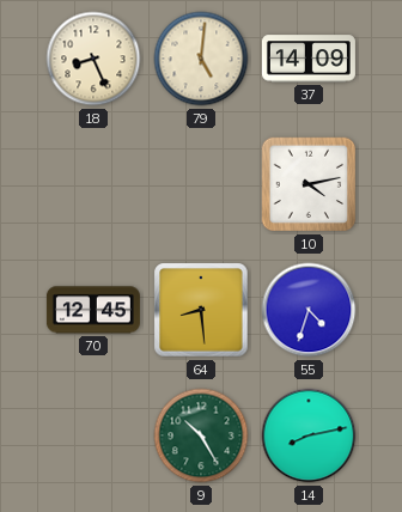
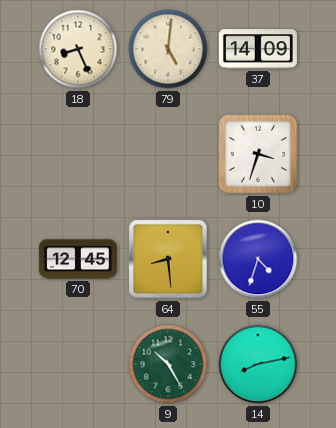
10: 4:13 -> 3:33 (258, 154)
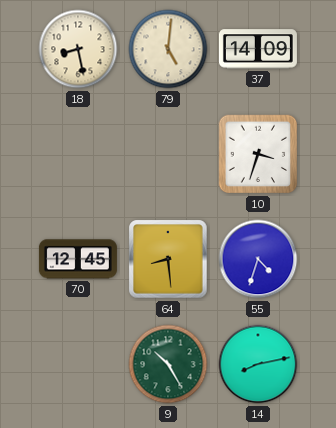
18: 8:26 -> 8:28 (78, 49)
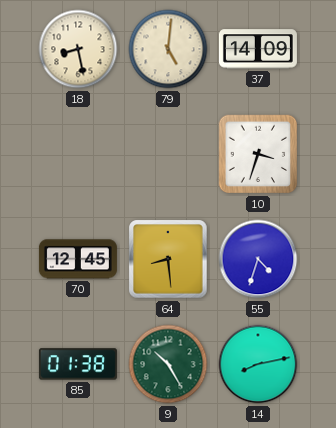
85: none -> 01:38 (78, 364)
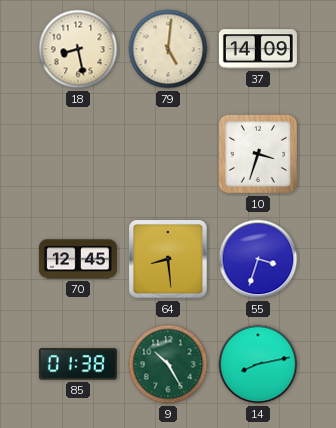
55: 4:33 -> 3:33 (258, 259)
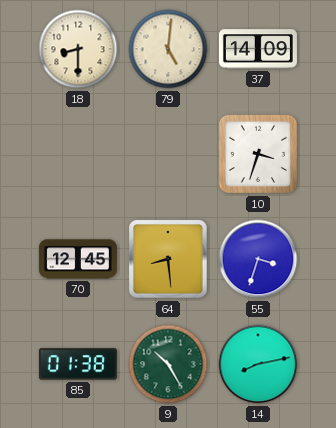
18: 8:28 -> 8:30 (78, 49)
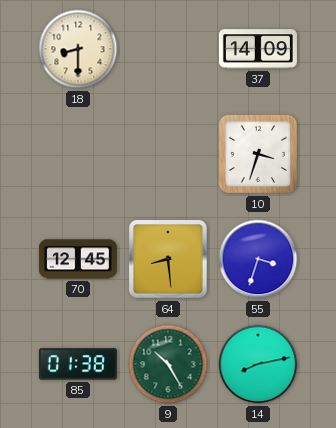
79: 5:01 -> none (168, 49)
